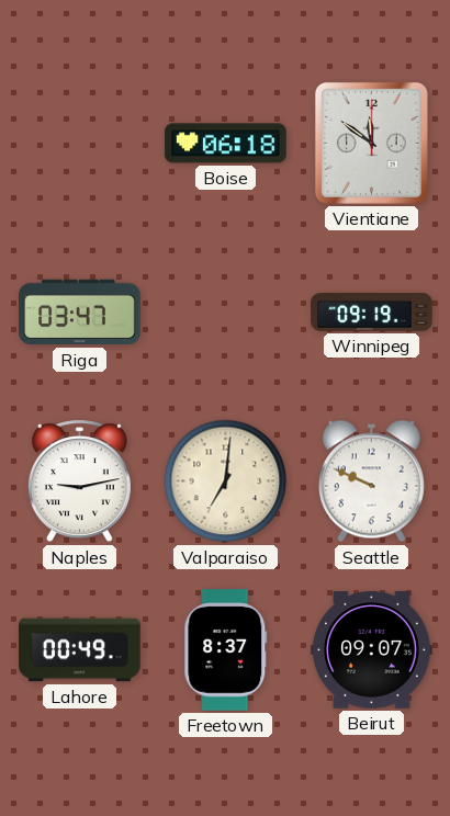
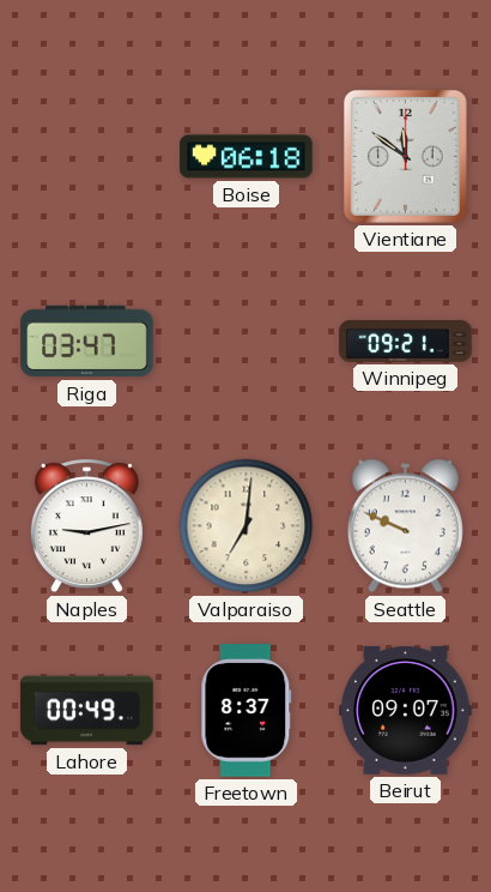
Winnipeg: 09:19 -> 09:21 (406, 342)
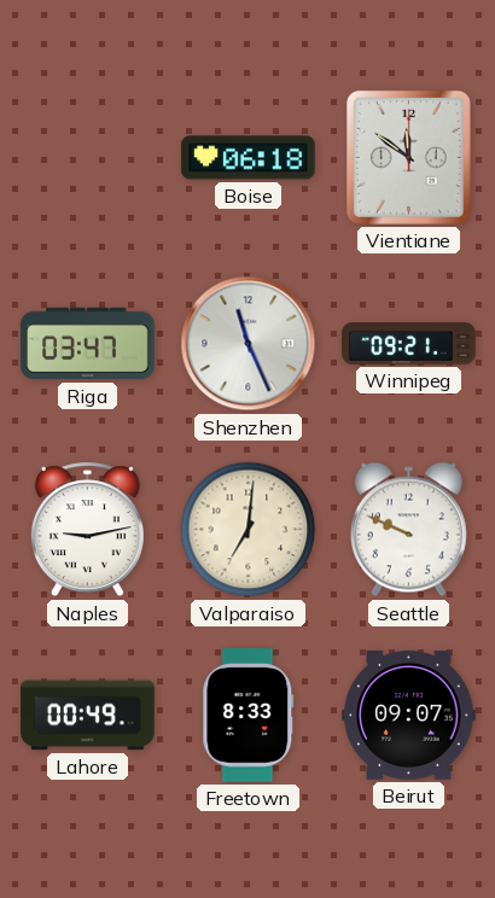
Shenzhen: none -> 11:26 (249, 344)
Freetown: 8:37 -> 8:33 (249, 716)
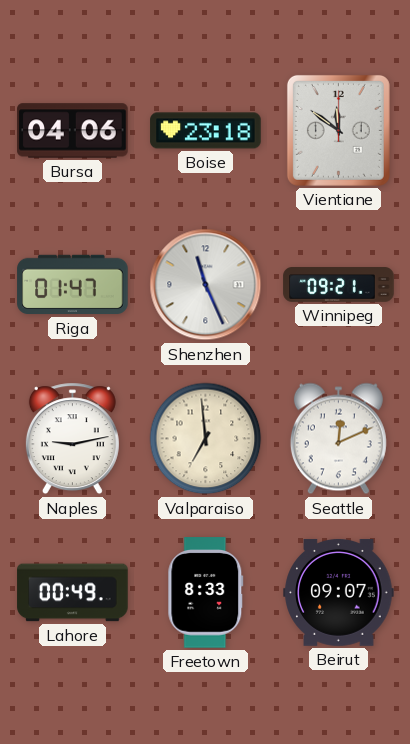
Bursa: none -> 04:06 (73, 131)
Boise: 06:18 -> 23:18 (206, 131)
Riga: 03:47 -> 01:47 (73, 285)
Valparaiso: 7:01 -> 6:59 (206, 439)
Seattle: 9:49 -> 12:11 (338, 439)
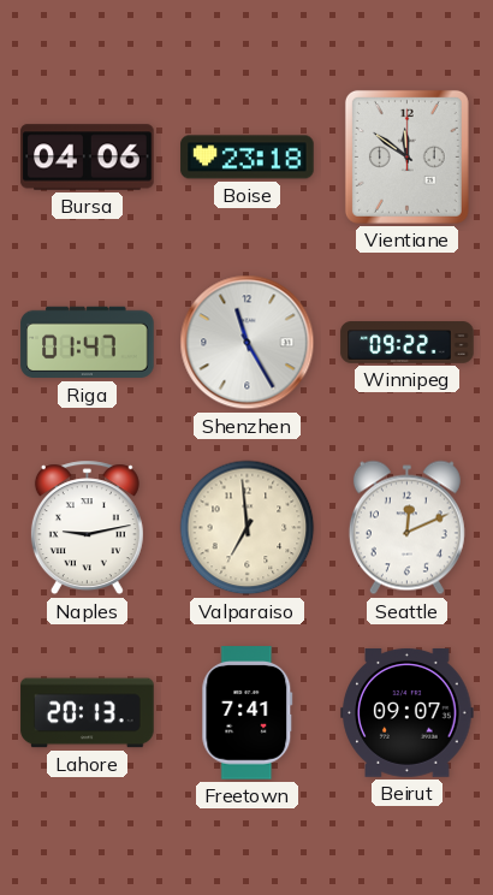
Shenzhen: 11:26 -> 11:25 (248, 343)
Winnipeg: 09:21 -> 09:22 (408, 343)
Lahore: 00:49 -> 20:13 (88, 713)
Freetown: 8:33 -> 7:41 (248, 713)
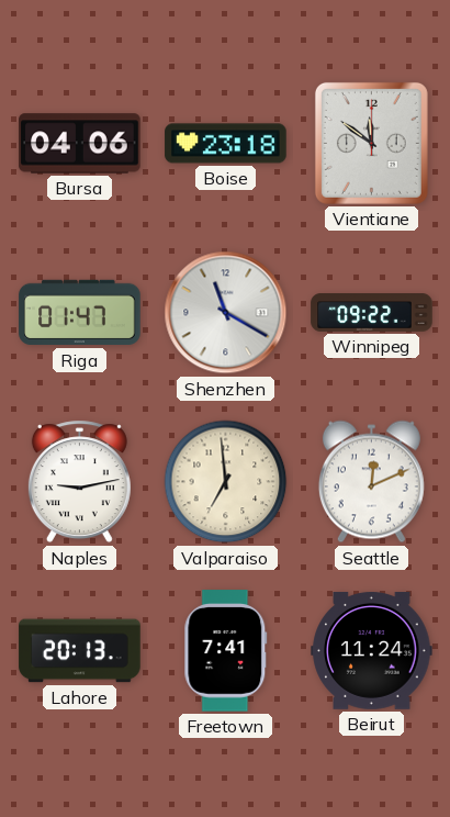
Shenzhen: 11:25 -> 11:20 (226, 313)
Beirut: 09:07 -> 11:24 (372, 650)
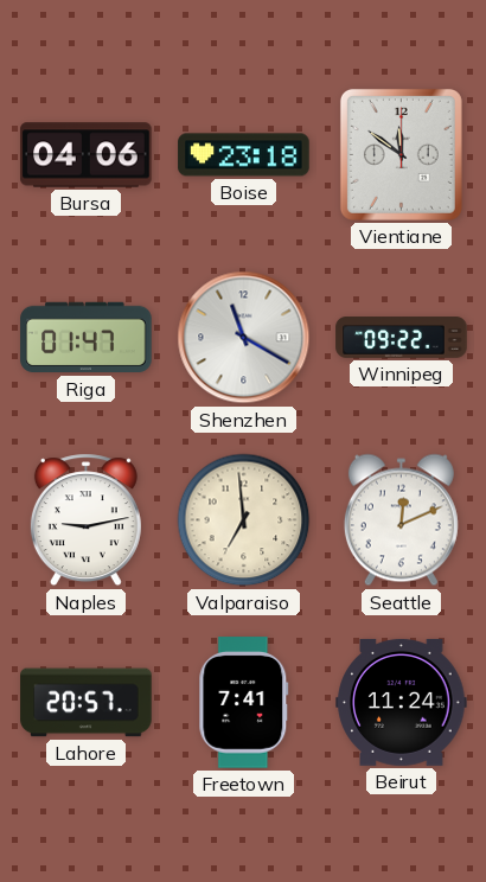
Lahore: 20:13 -> 20:57 (87, 703)
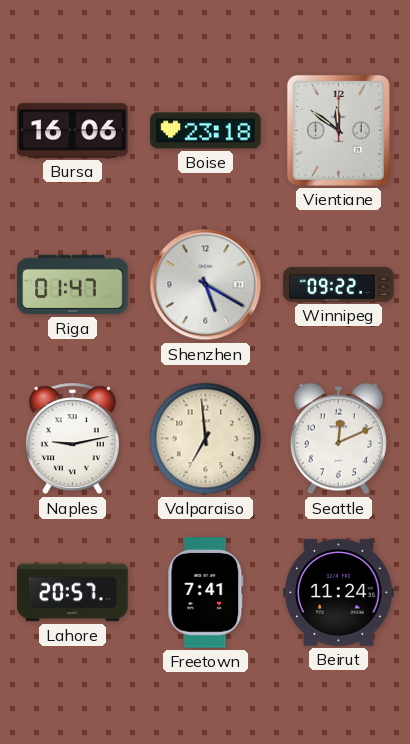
Bursa: 04:06 -> 16:06 (73, 131)
Shenzhen: 11:20 -> 5:20 (206, 285)
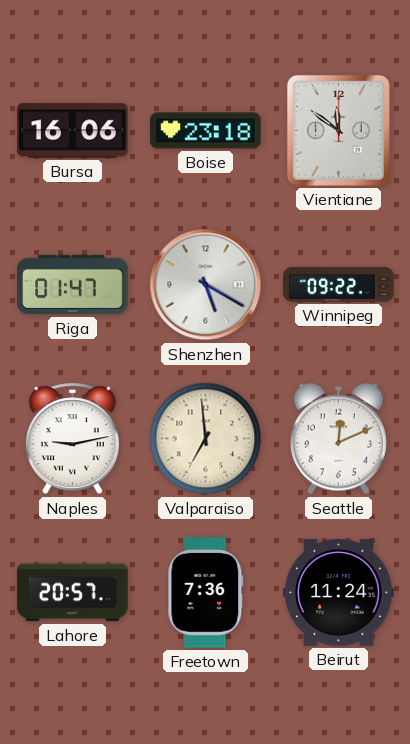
Freetown: 7:41 -> 7:36 (206, 593)
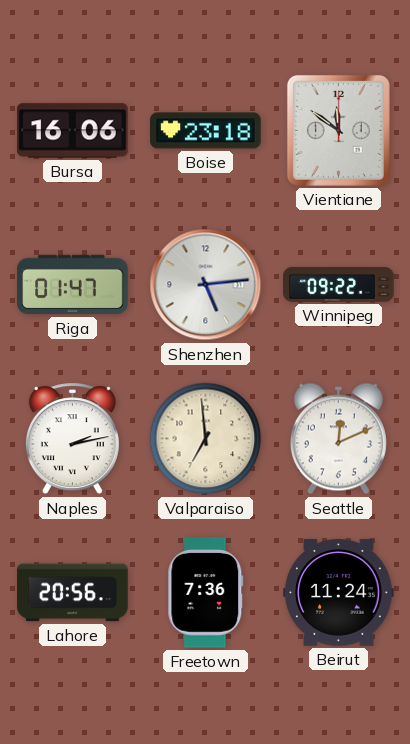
Shenzhen: 5:20 -> 5:14 (206, 285)
Naples: 9:13 -> 2:13 (72, 439)
Lahore: 20:57 -> 20:56 (73, 593)
